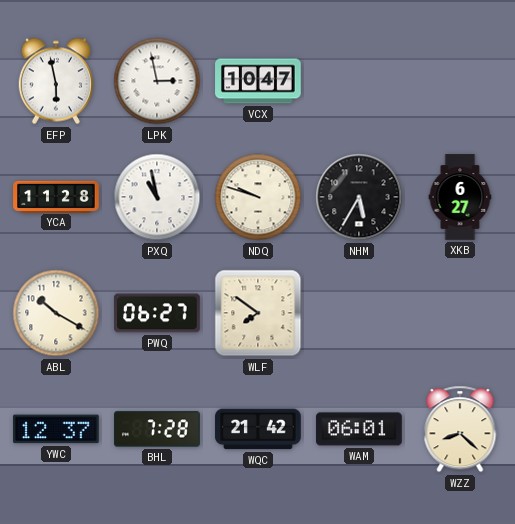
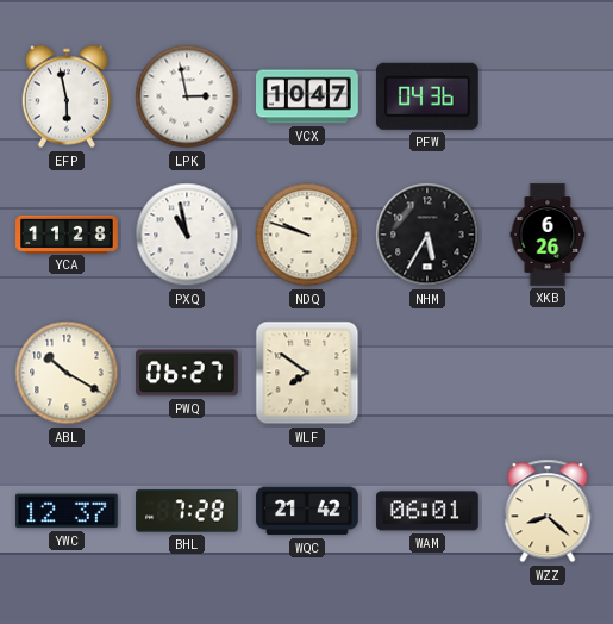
PFW: none -> 04:36 (427, 96)
XKB: 6:27 -> 6:26 (548, 235)
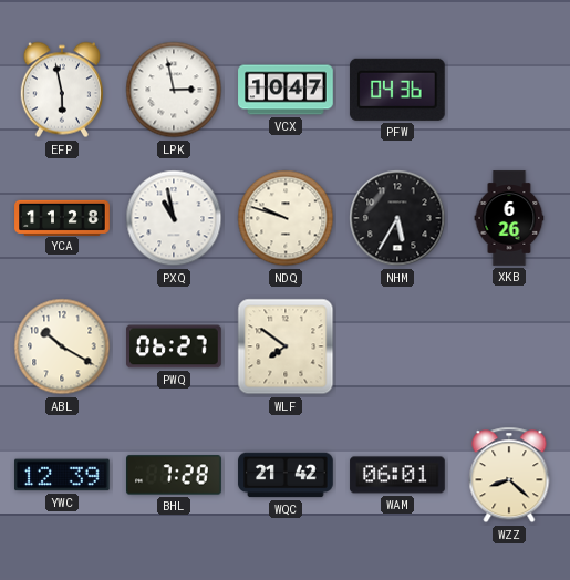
YWC: 12:37 -> 12:39 (63, 475)
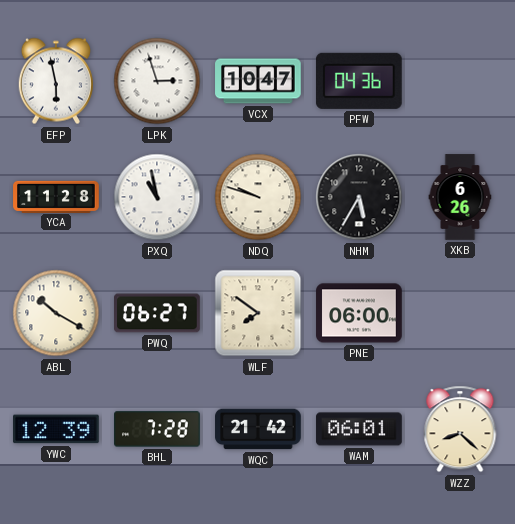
LPK: 2:58 -> 2:57 (157, 81)
PNE: none -> 06:00 (359, 313)
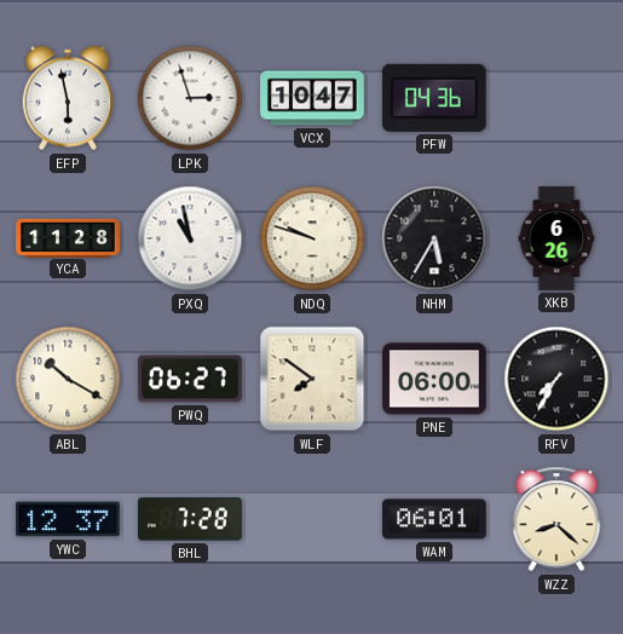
RFV: none -> 7:35 (556, 379)
YWC: 12:39 -> 12:37 (69, 519)
WQC: 21:42 -> none (258, 429)
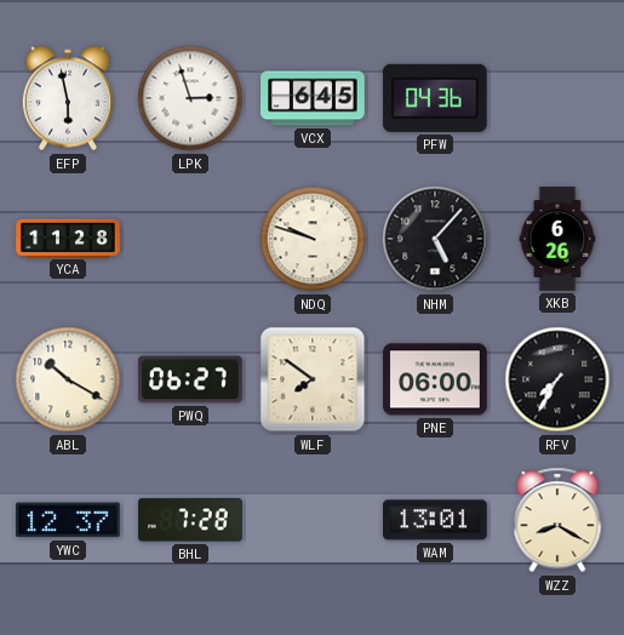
VCX: 10:47 -> 6:45 (313, 98)
PXQ: 10:58 -> none (190, 238)
NHM: 5:35 -> 5:07 (435, 239)
WAM: 06:01 -> 13:01 (435, 520)
WZZ: 8:22 -> 8:20 (557, 520)
